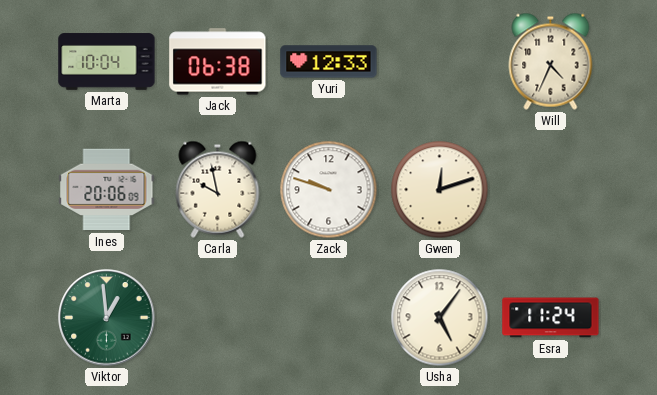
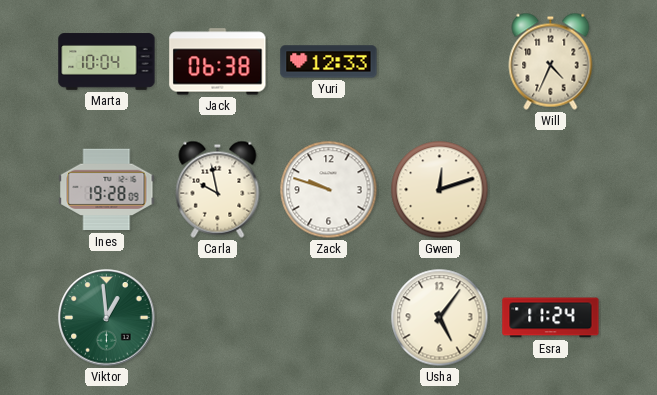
Ines: 20:06 -> 19:28 (107, 190)
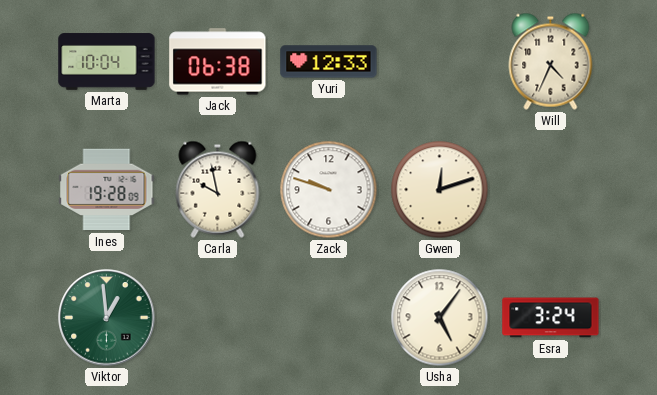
Esra: 11:24 -> 3:24 (551, 318)
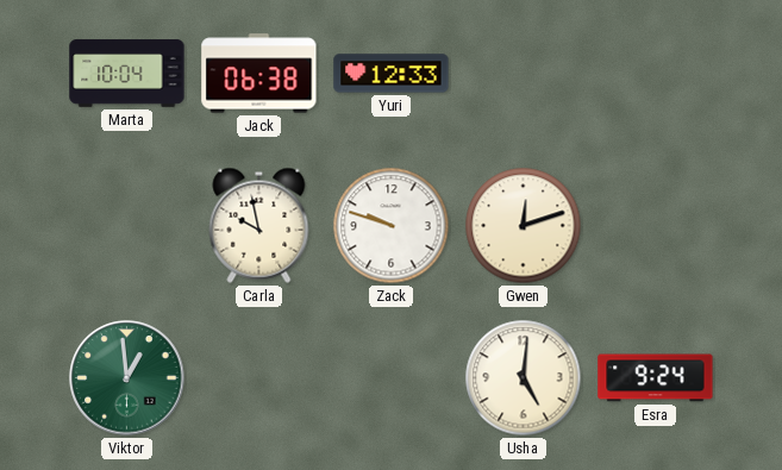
Will: 4:34 -> none (551, 61)
Ines: 19:28 -> none (107, 190)
Usha: 5:06 -> 5:01 (524, 378)
Esra: 3:24 -> 9:24 (656, 378)
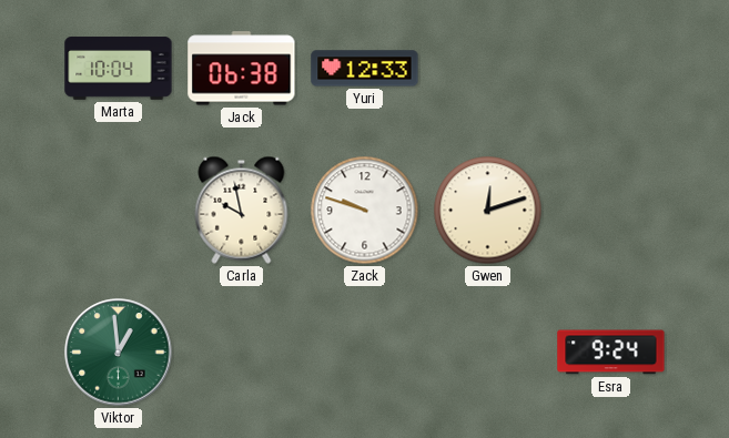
Usha: 5:01 -> none (524, 378)
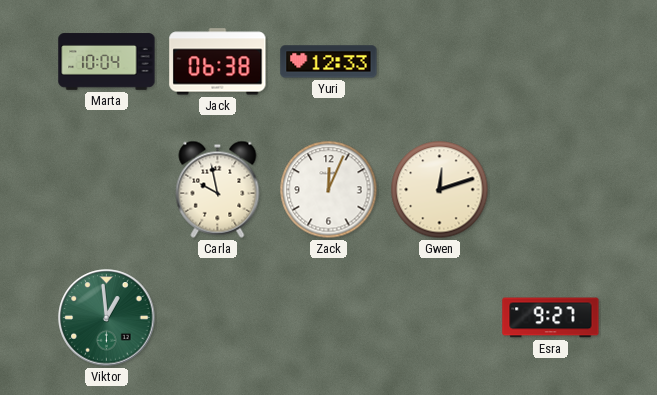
Zack: 9:48 -> 12:04 (329, 190)
Esra: 9:24 -> 9:27 (551, 318)
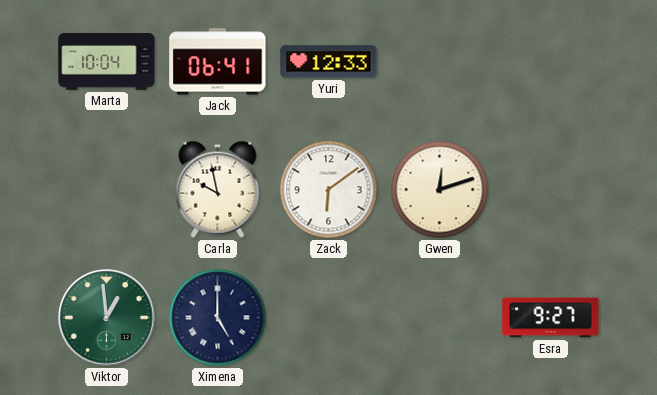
Jack: 06:38 -> 06:41 (218, 62)
Zack: 12:04 -> 6:09 (329, 190)
Ximena: none -> 5:00 (218, 318)
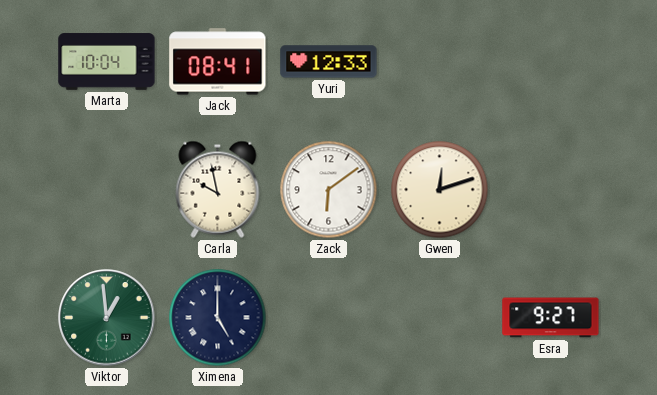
Jack: 06:41 -> 08:41 (218, 62)
